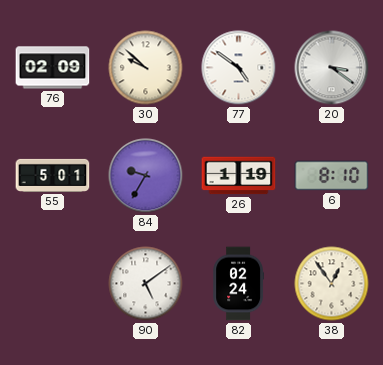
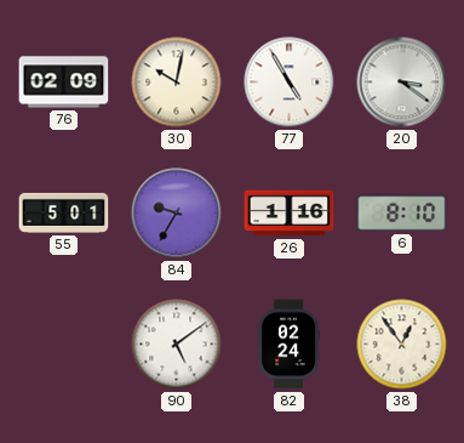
30: 9:52 -> 10:02 (177, 83)
77: 4:51 -> 4:55 (290, 83)
26: 1:19 -> 1:16 (290, 214)
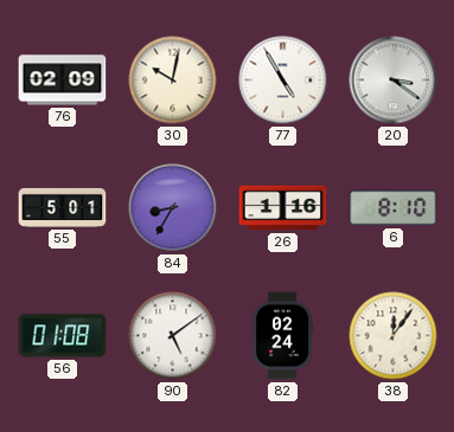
84: 9:35 -> 8:35 (173, 208)
56: none -> 01:08 (63, 336)
38: 12:54 -> 12:06 (394, 336)
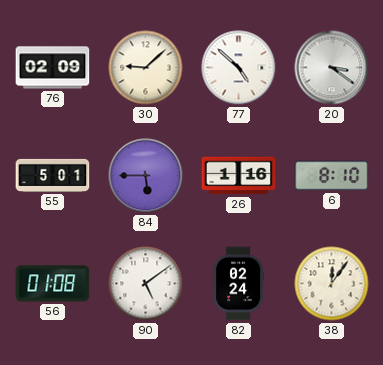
30: 10:02 -> 9:08 (146, 68)
77: 4:55 -> 4:52 (239, 68)
84: 8:35 -> 5:45 (146, 176)
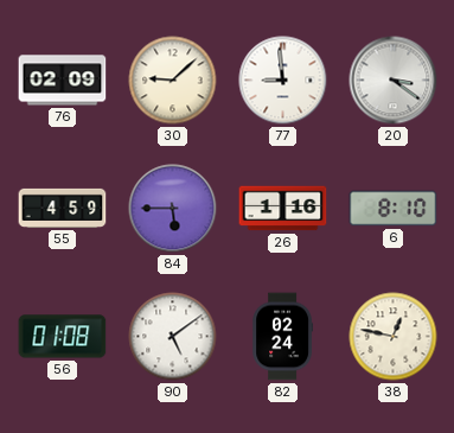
77: 4:52 -> 8:59 (283, 81)
55: 5:01 -> 4:59 (63, 208)
38: 12:06 -> 12:47 (394, 337)
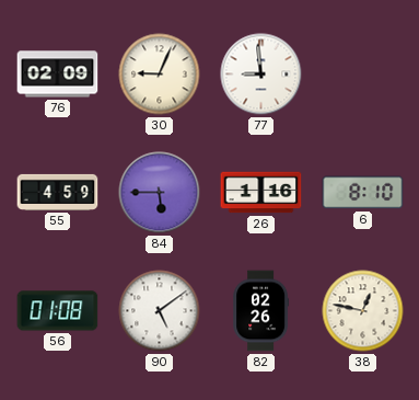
30: 9:08 -> 9:04 (160, 75)
20: 3:21 -> none (394, 81)
82: 02:24 -> 02:26 (260, 311)
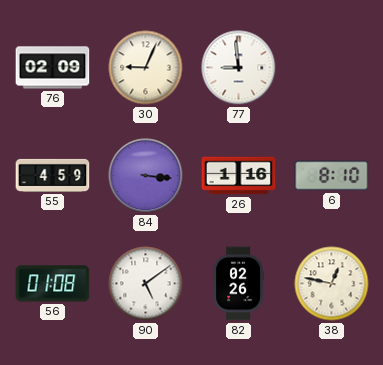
84: 5:45 -> 3:16 (146, 176)
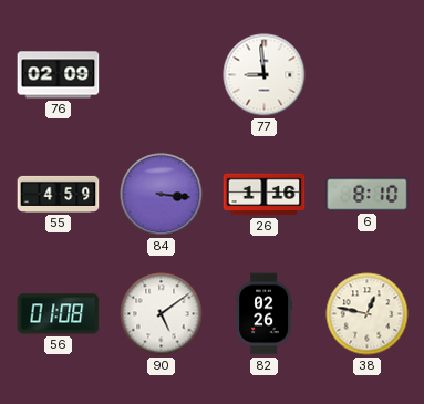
30: 9:04 -> none (146, 68)
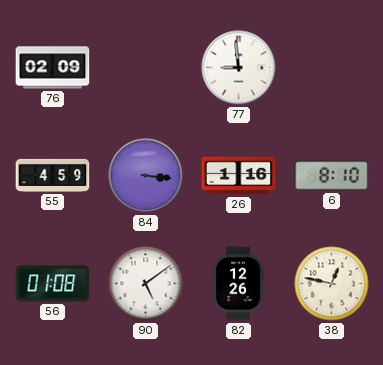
82: 02:26 -> 12:26 (238, 284)
